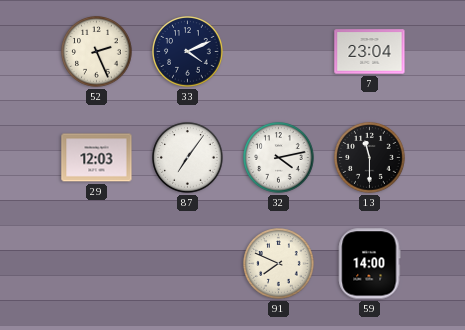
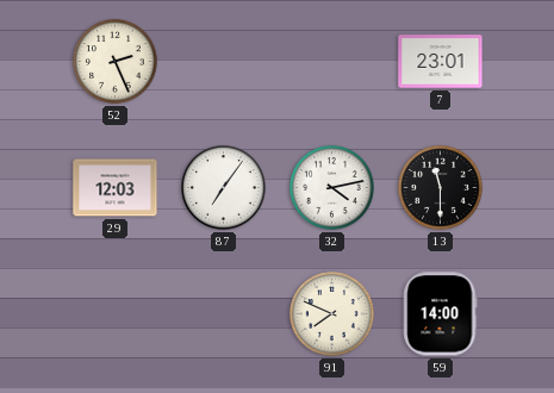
33: 4:11 -> none (188, 52)
7: 23:04 -> 23:01 (441, 62)
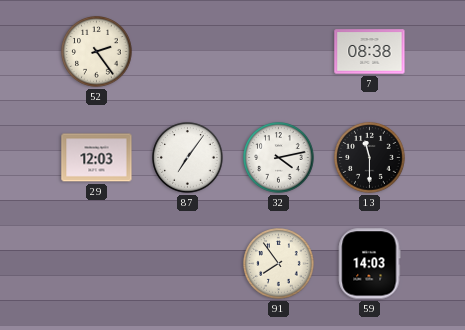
52: 2:26 -> 2:24 (97, 52)
7: 23:01 -> 08:38 (370, 52)
91: 7:49 -> 7:54 (279, 264)
59: 14:00 -> 14:03 (370, 264)
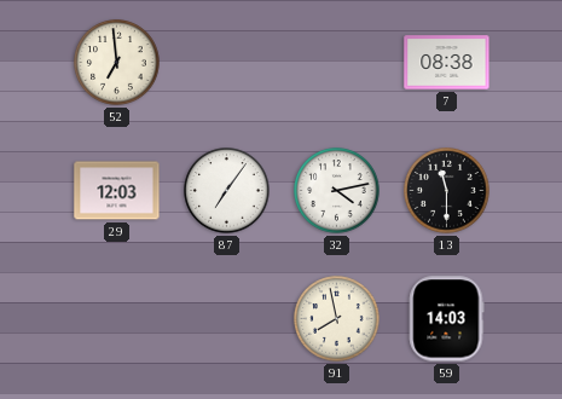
52: 2:24 -> 6:59 (117, 63)
91: 7:54 -> 7:58 (337, 319)
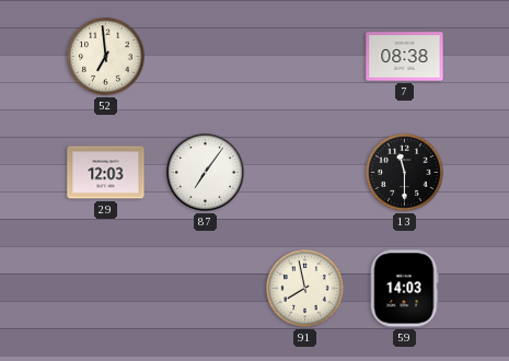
32: 4:13 -> none (337, 191)
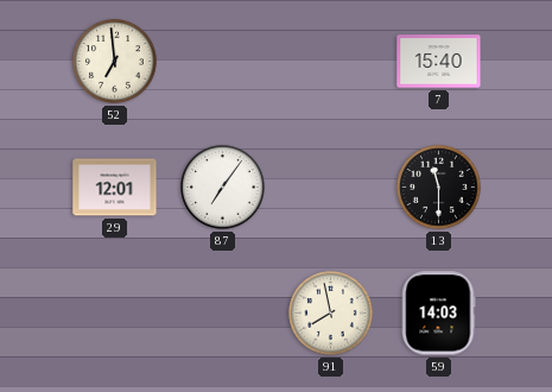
7: 08:38 -> 15:40 (439, 62)
29: 12:03 -> 12:01 (115, 188)
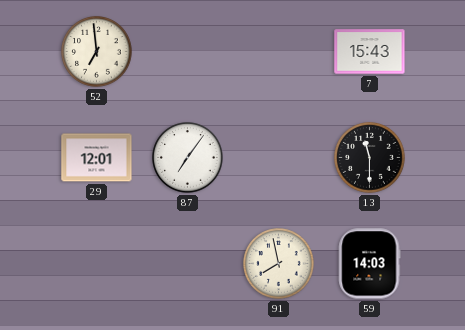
7: 15:40 -> 15:43 (370, 52)
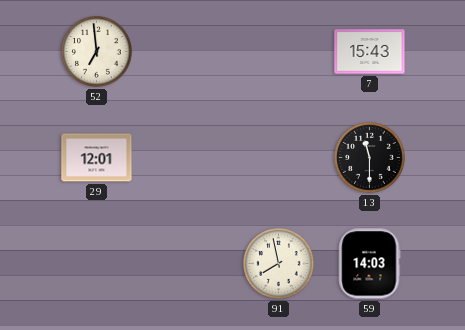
87: 7:06 -> none (188, 158)
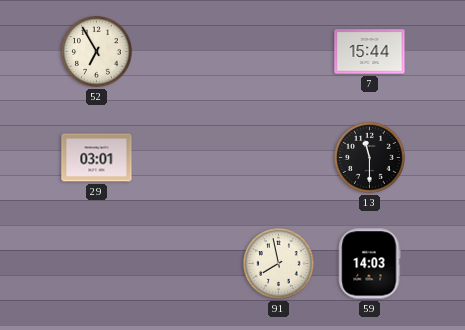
52: 6:59 -> 6:55 (97, 52)
7: 15:43 -> 15:44 (370, 52)
29: 12:01 -> 03:01 (97, 158)
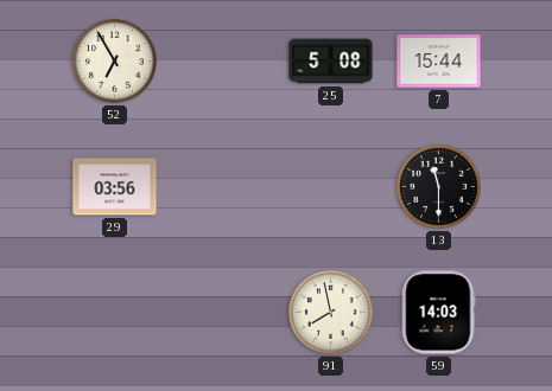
25: none -> 5:08 (331, 62)
29: 03:01 -> 03:56 (115, 187)
